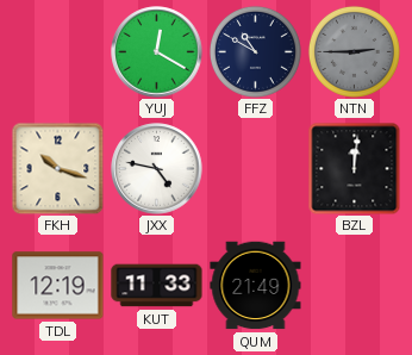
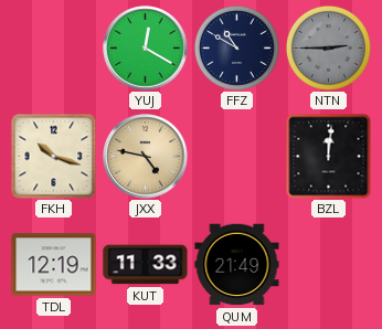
JXX dial: white -> champagne (146, 157)
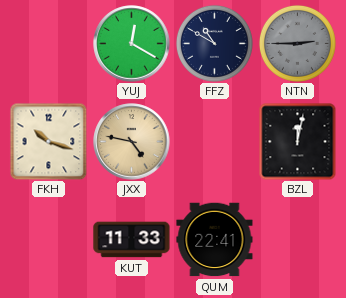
BZL: 12:01 -> 12:02 (297, 141)
TDL: 12:19 -> none (54, 265)
QUM: 21:49 -> 22:41 (215, 240)
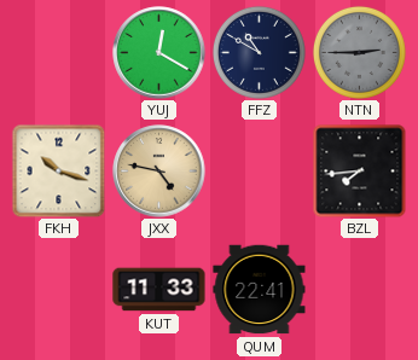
BZL: 12:02 -> 7:44 (359, 170)
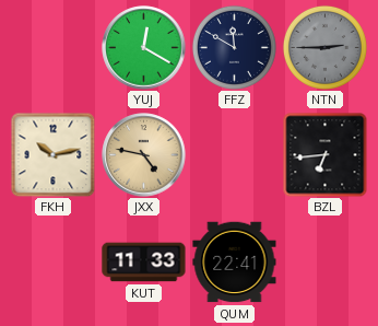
FFZ: 10:50 -> 11:50 (234, 47)
FKH: 10:18 -> 10:13 (52, 154)
BZL: 7:44 -> 6:44 (324, 154)
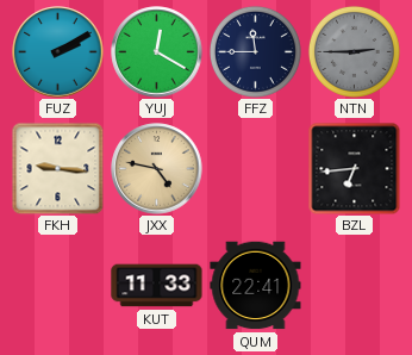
FUZ: none -> 2:10 (58, 52)
FFZ: 11:50 -> 11:45 (255, 51)
FKH: 10:13 -> 9:16 (57, 168)
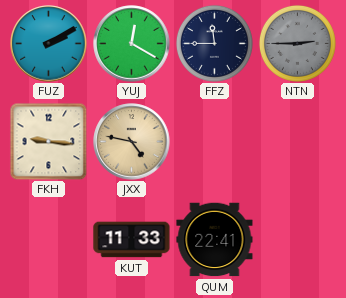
BZL: 6:44 -> none (354, 168)
